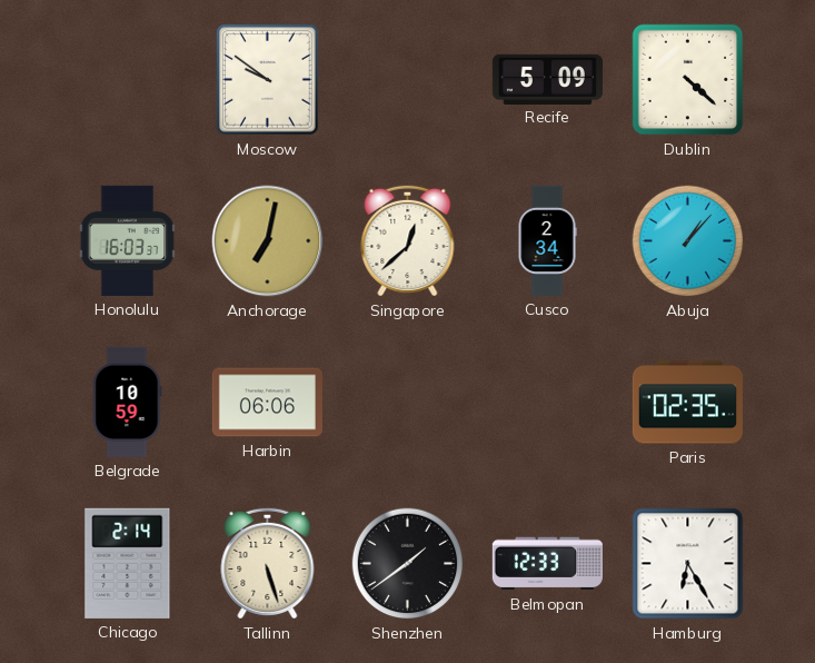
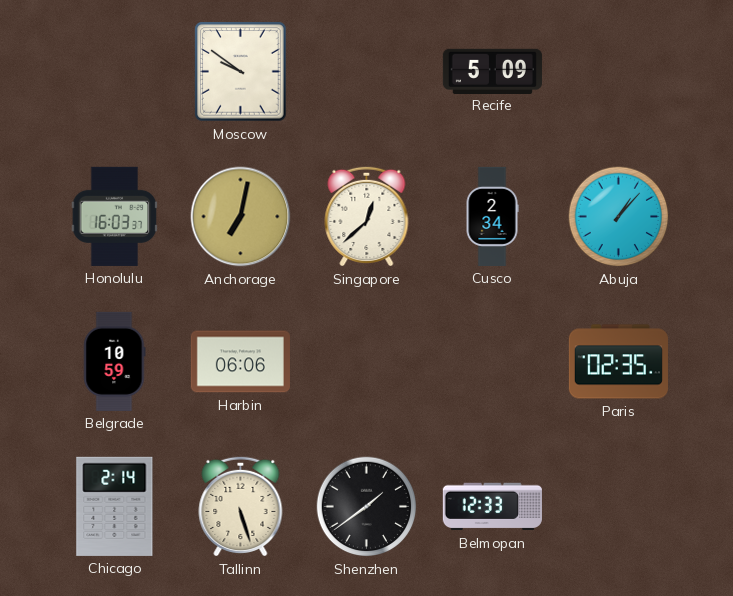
Dublin: 4:22 -> none (688, 80)
Hamburg: 6:25 -> none (688, 564)
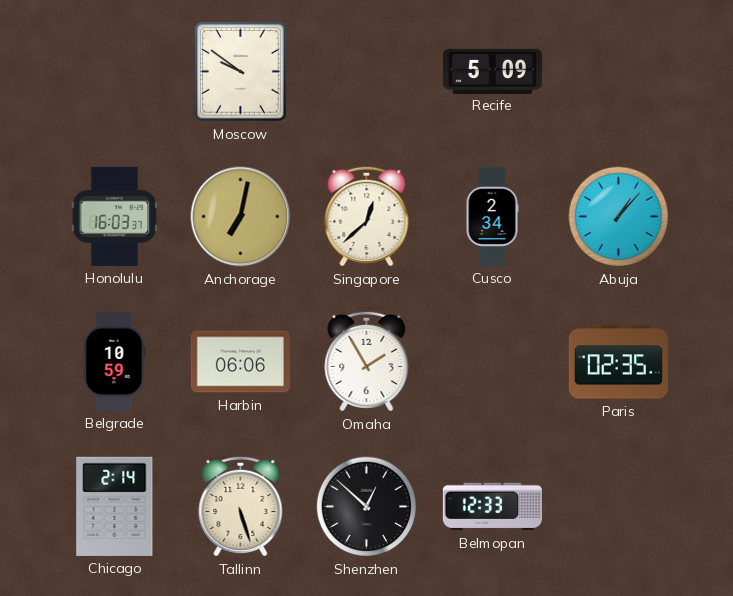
Omaha: none -> 1:55 (367, 361)
Shenzhen: 1:39 -> 12:52 (367, 507)
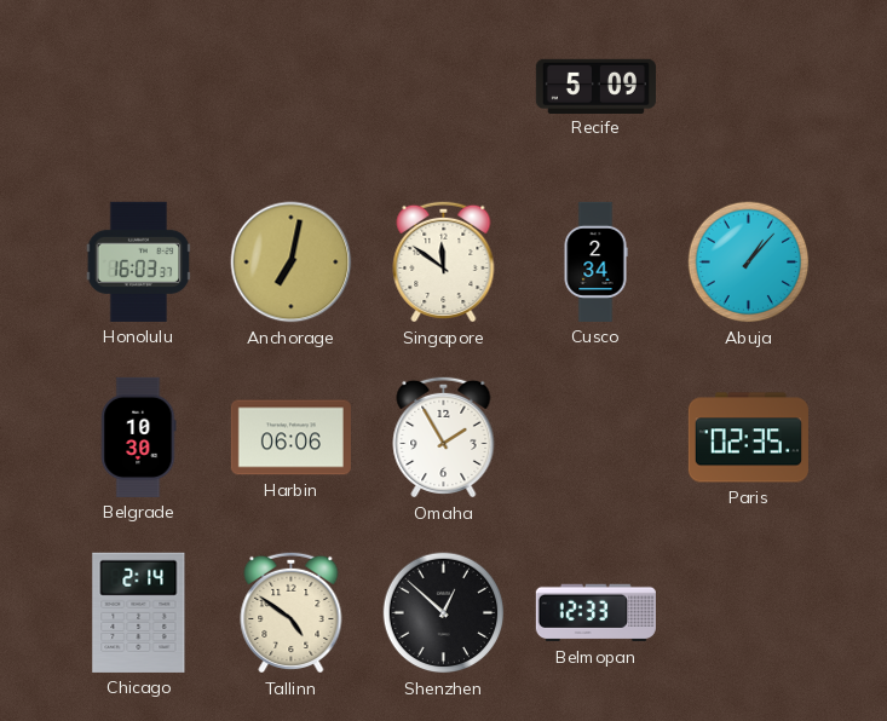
Moscow: 9:51 -> none (241, 72)
Singapore: 12:38 -> 11:51 (444, 261)
Belgrade: 10:59 -> 10:30 (139, 437)
Tallinn: 5:27 -> 4:51 (292, 612)
